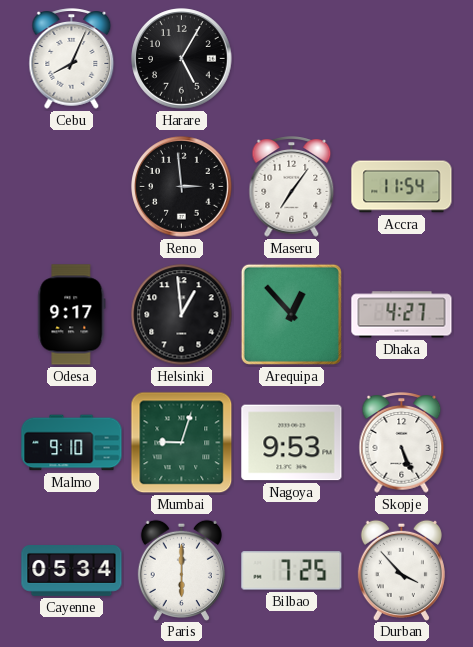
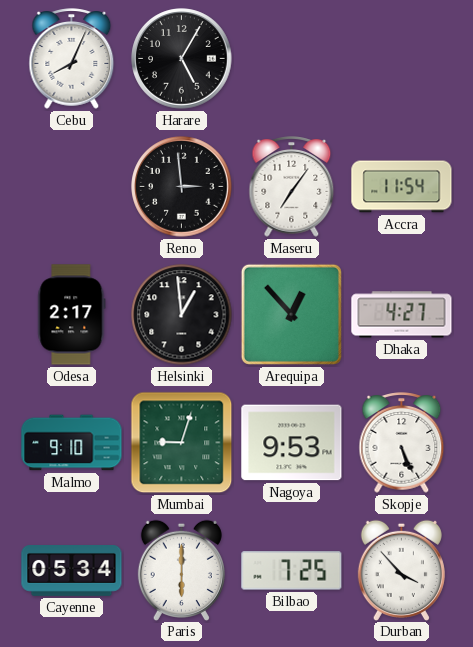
Odesa: 9:17 -> 2:17 (72, 315)
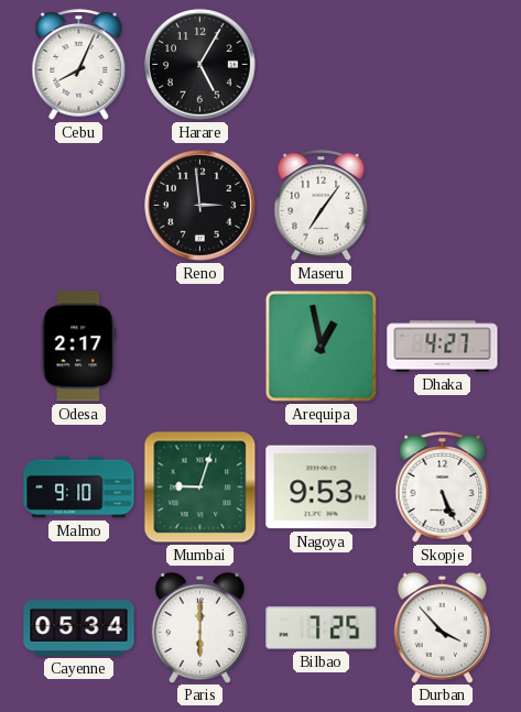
Accra: 11:54 -> none (402, 187)
Helsinki: 12:59 -> none (182, 315)
Arequipa: 12:53 -> 12:58 (321, 346)
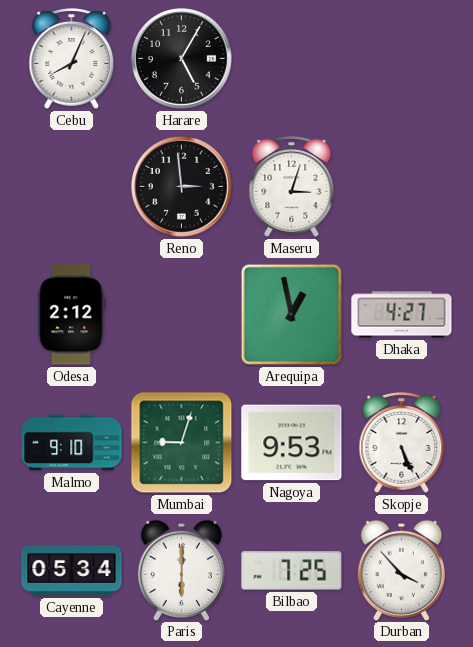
Maseru: 7:06 -> 3:03 (292, 187)
Odesa: 2:17 -> 2:12 (72, 315)
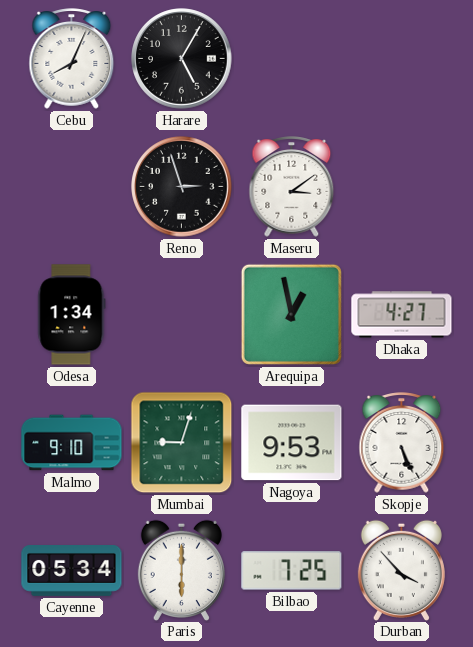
Reno: 2:59 -> 2:57 (182, 187)
Maseru: 3:03 -> 3:09 (292, 187)
Odesa: 2:12 -> 1:34 (72, 315)
